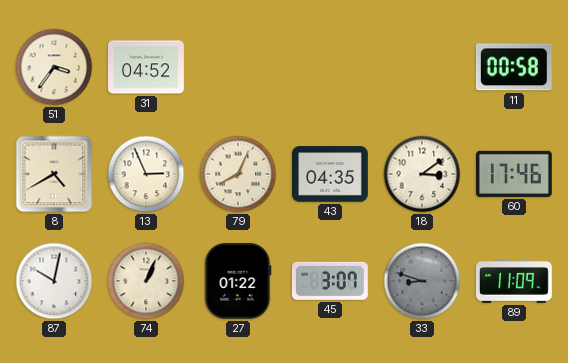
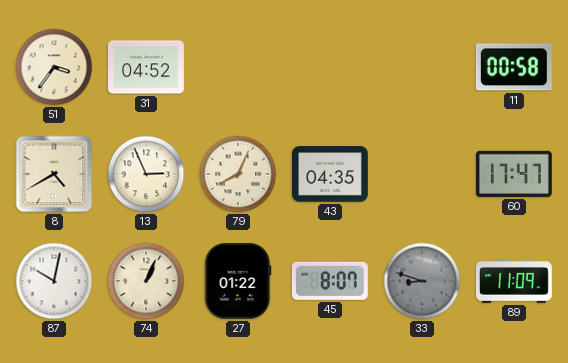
18: 3:09 -> none (422, 174)
60: 17:46 -> 17:47 (515, 174)
45: 3:07 -> 8:07 (330, 281)
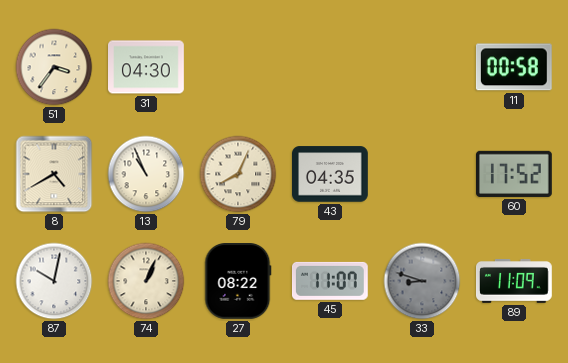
31: 04:52 -> 04:30 (147, 67)
13: 2:56 -> 10:56 (146, 174)
60: 17:47 -> 17:52 (515, 174)
27: 01:22 -> 08:22 (238, 282)
45: 8:07 -> 11:07 (330, 281)
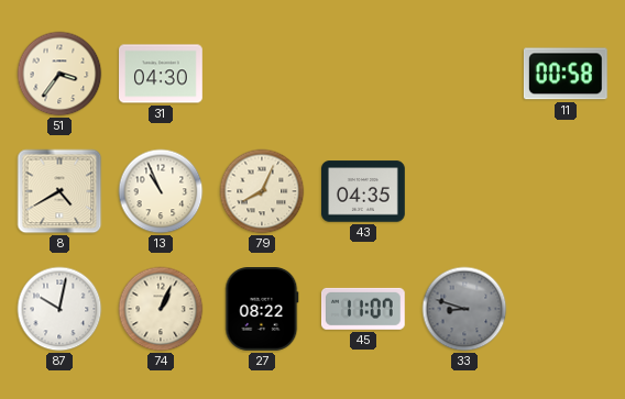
60: 17:52 -> none (515, 174)
89: 11:09 -> none (515, 282)
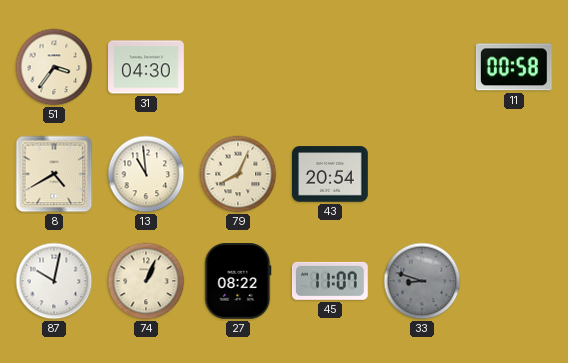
13: 10:56 -> 10:59 (146, 174)
43: 04:35 -> 20:54 (331, 174)
